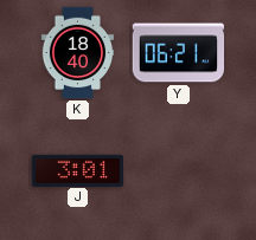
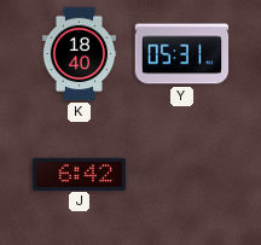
Y: 06:21 -> 05:31 (182, 54)
J: 3:01 -> 6:42 (80, 174)
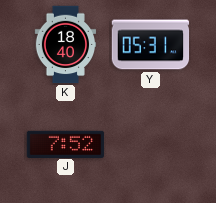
J: 6:42 -> 7:52 (66, 144)
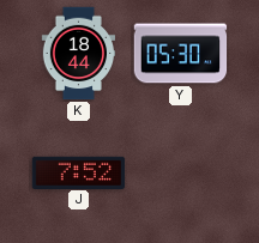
K: 18:40 -> 18:44 (78, 54)
Y: 05:31 -> 05:30 (181, 54)
